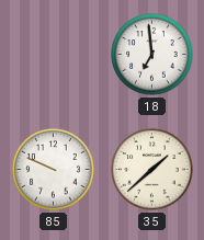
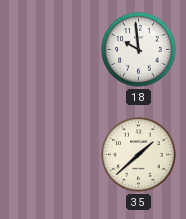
18: 6:59 -> 9:59 (139, 50)
85: 9:49 -> none (54, 170)
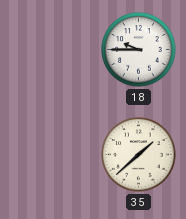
18: 9:59 -> 9:45 (139, 50)
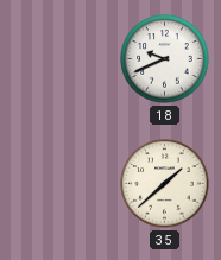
18: 9:45 -> 9:41 (165, 59)
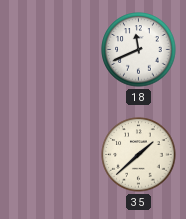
18: 9:41 -> 11:41 (139, 50)
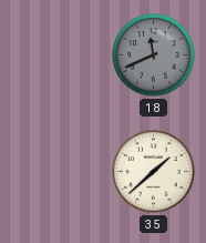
18 dial: white -> grey (154, 55)
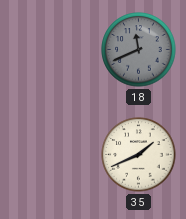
35: 1:38 -> 1:41 (139, 155)
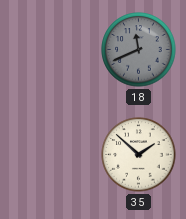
35: 1:41 -> 1:52 (139, 155)
